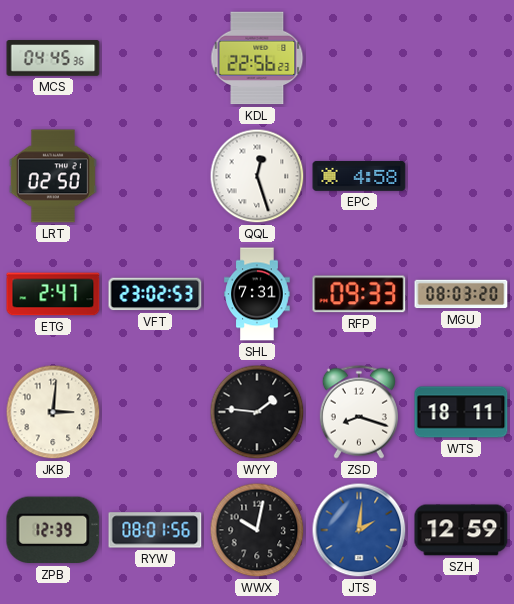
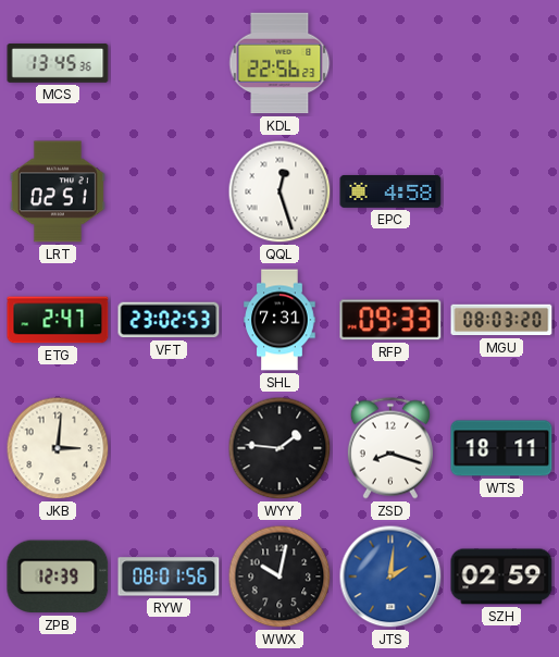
MCS: 04:45 -> 13:45 (58, 63)
LRT: 02:50 -> 02:51 (58, 191)
SZH: 12:59 -> 02:59 (501, 577)
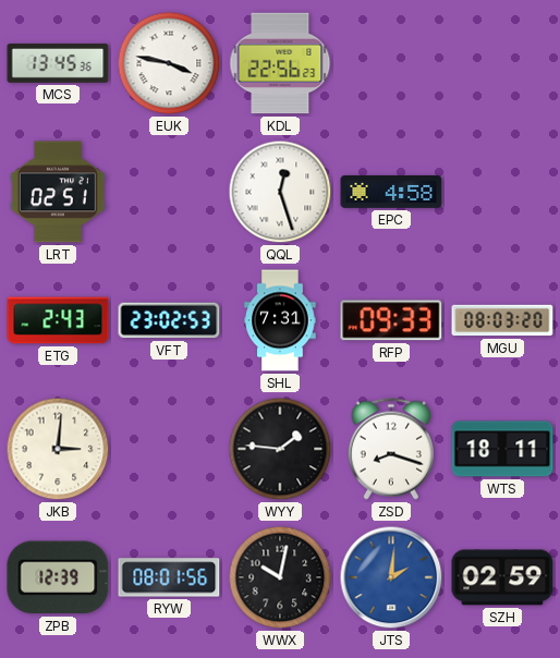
EUK: none -> 3:47 (169, 63)
ETG: 2:47 -> 2:43 (58, 320)
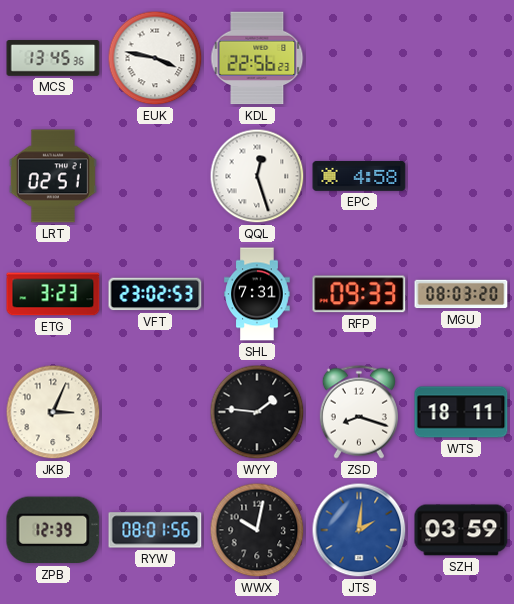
ETG: 2:43 -> 3:23 (53, 294)
JKB: 3:01 -> 3:04 (53, 412)
SZH: 02:59 -> 03:59 (461, 530)
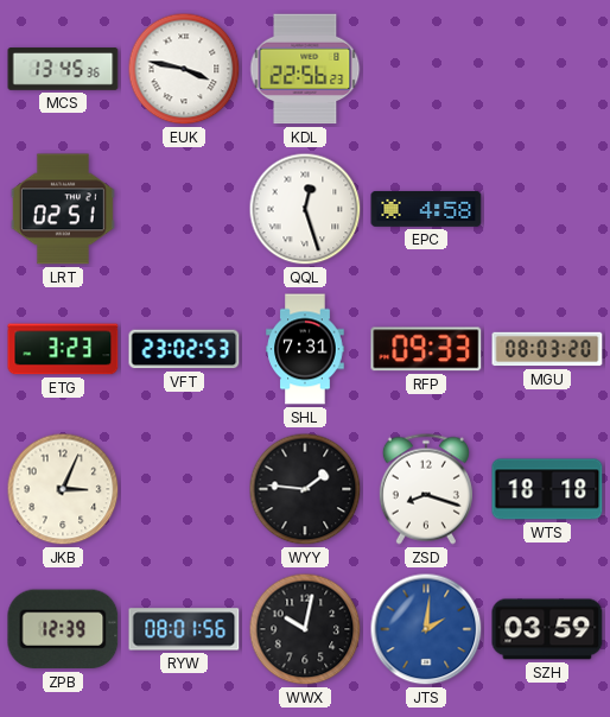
WTS: 18:11 -> 18:18 (547, 489)
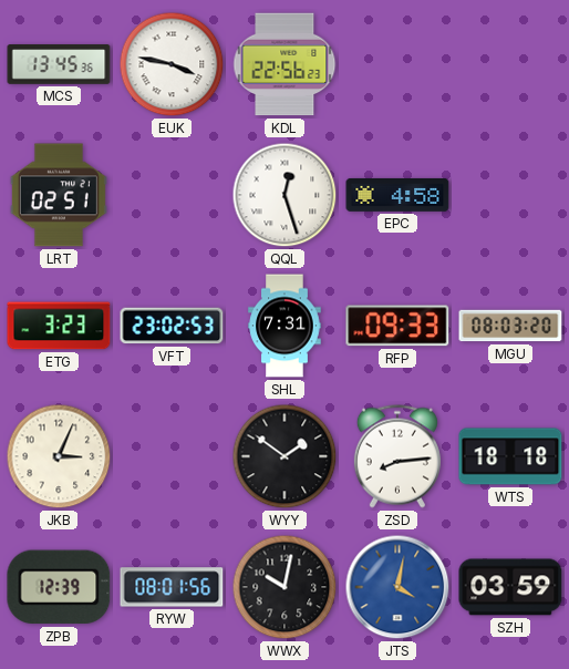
WYY: 1:46 -> 1:51 (284, 456)
ZSD: 8:18 -> 8:14 (397, 456)
JTS: 2:01 -> 4:02 (397, 587)
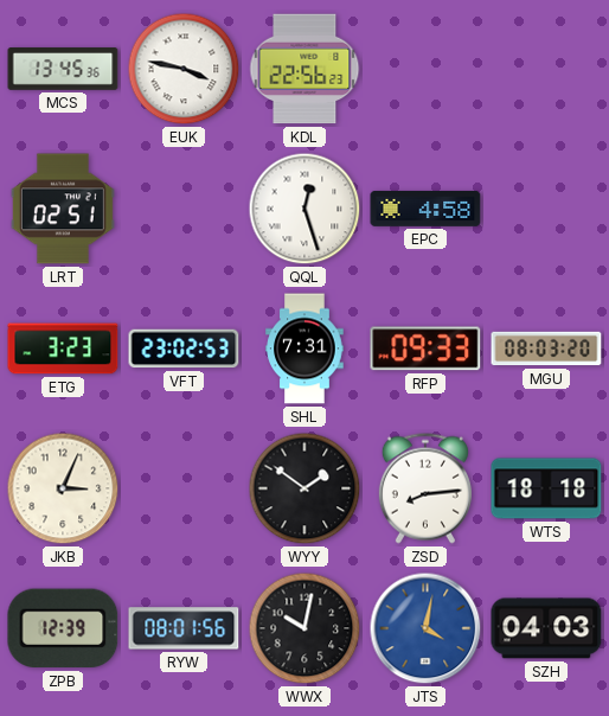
SZH: 03:59 -> 04:03 (546, 628)
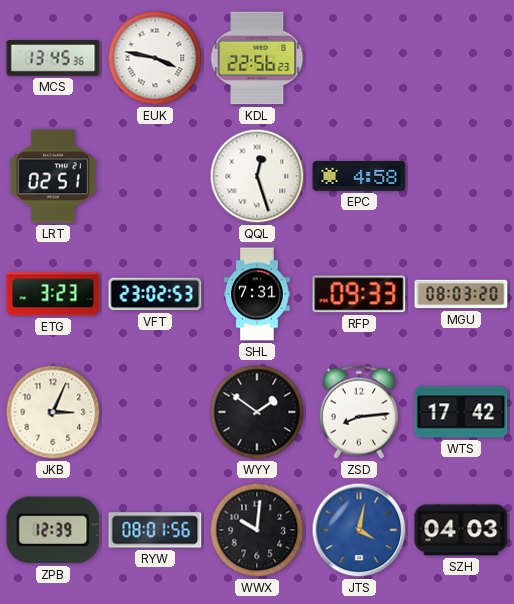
WTS: 18:18 -> 17:42 (461, 412)
WWX: 10:02 -> 10:01 (257, 530)
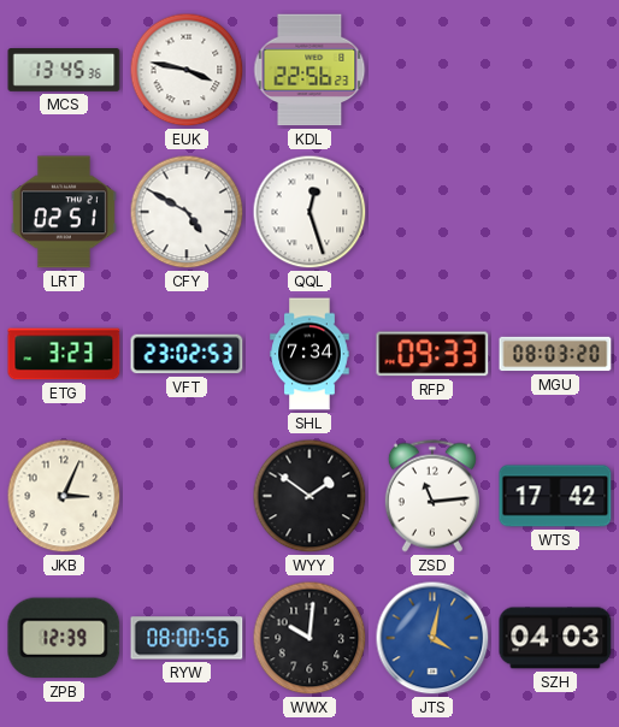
CFY: none -> 4:50 (187, 212)
EPC: 4:58 -> none (359, 176)
SHL: 7:31 -> 7:34 (309, 354)
ZSD: 8:14 -> 11:14 (432, 496)
RYW: 08:01 -> 08:00 (187, 638)
